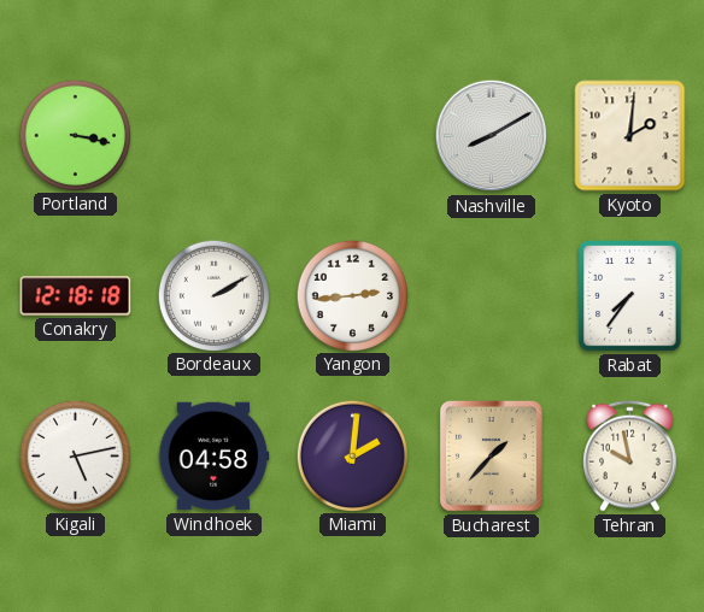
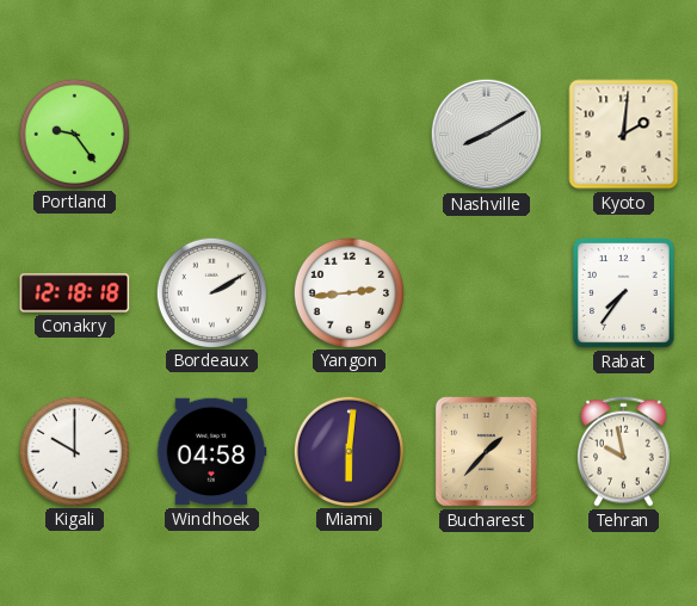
Portland: 3:17 -> 9:24 (74, 134)
Kigali: 5:13 -> 10:00 (74, 451)
Miami: 2:01 -> 6:01 (348, 451)
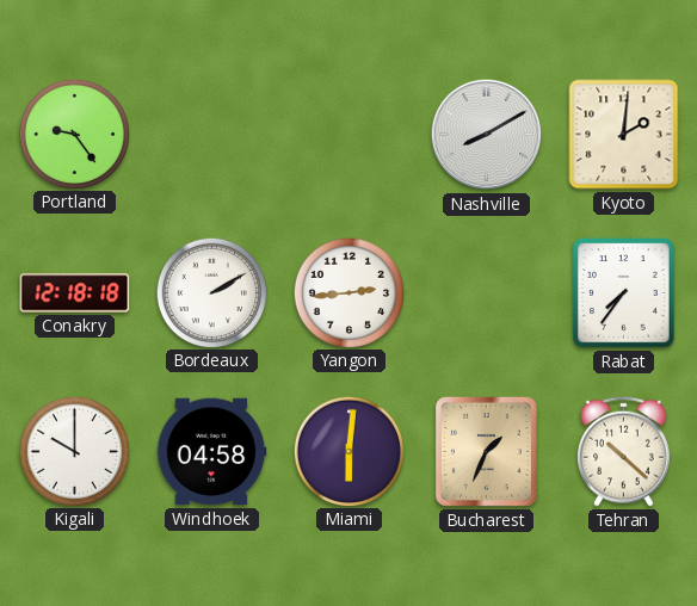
Bucharest: 1:37 -> 1:34 (486, 451)
Tehran: 9:58 -> 10:22 (624, 451)
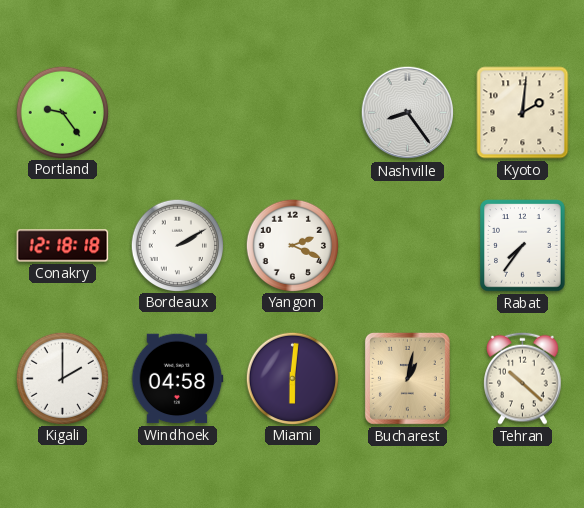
Nashville: 8:10 -> 8:24 (408, 113)
Yangon: 2:44 -> 2:19 (292, 245)
Kigali: 10:00 -> 2:00 (62, 378)
Bucharest: 1:34 -> 1:02 (407, 378)
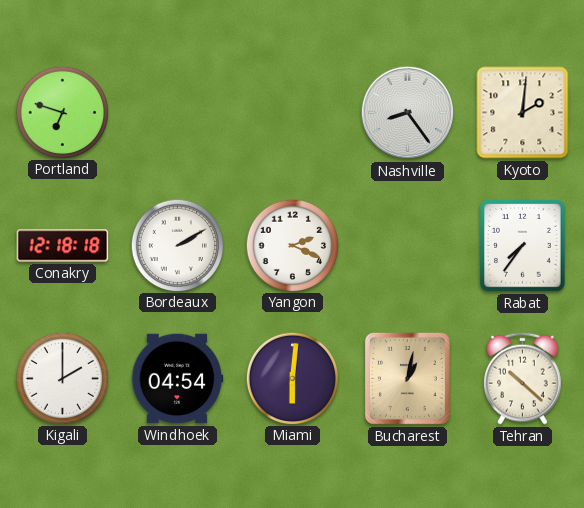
Portland: 9:24 -> 6:48 (62, 112)
Windhoek: 04:58 -> 04:54 (177, 379)
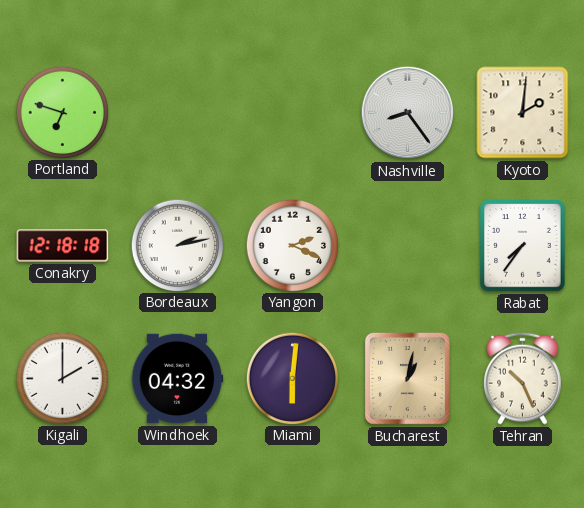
Bordeaux: 2:10 -> 2:13 (177, 245)
Windhoek: 04:54 -> 04:32 (177, 379)
Tehran: 10:22 -> 10:26 (523, 378)
